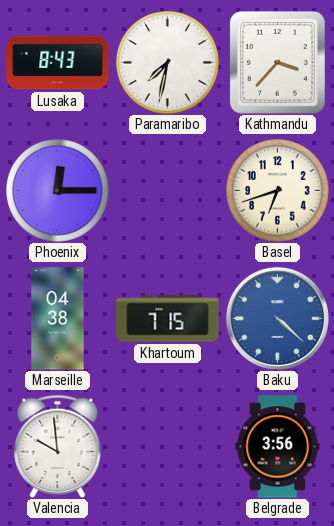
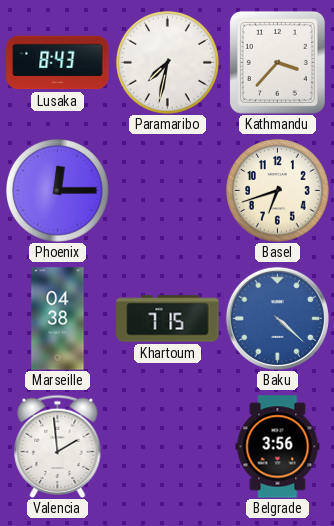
Valencia: 9:59 -> 1:59 (58, 446)
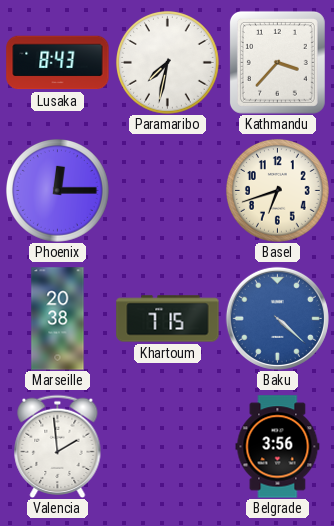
Marseille: 04:38 -> 20:38 (58, 319)
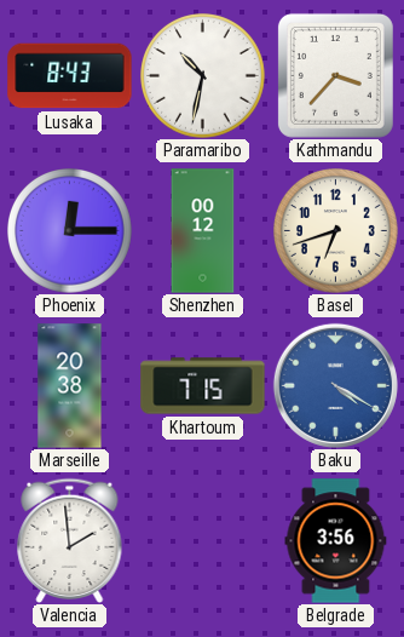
Paramaribo: 7:32 -> 10:32 (203, 76)
Shenzhen: none -> 00:12 (203, 231)
Baku: 4:22 -> 4:20 (335, 385)
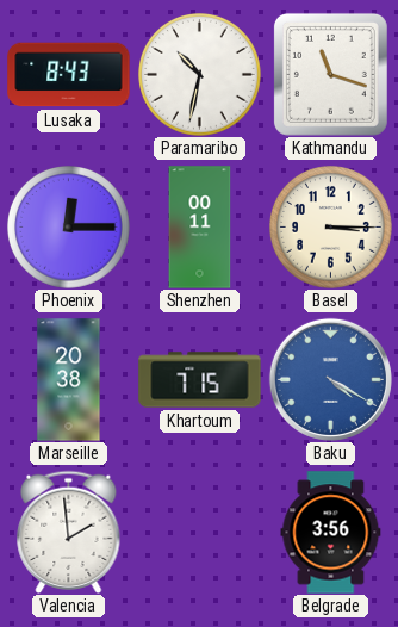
Kathmandu: 3:37 -> 11:18 (330, 74)
Shenzhen: 00:12 -> 00:11 (200, 228)
Basel: 6:42 -> 3:15 (331, 228)
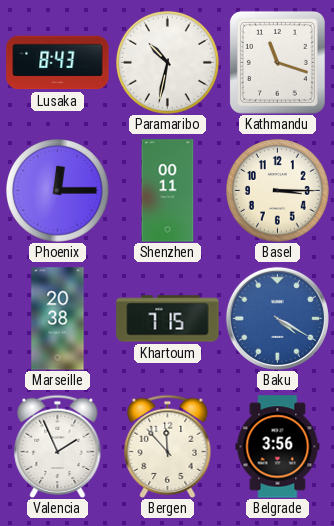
Valencia: 1:59 -> 1:56 (58, 446)
Bergen: none -> 11:53 (168, 446)
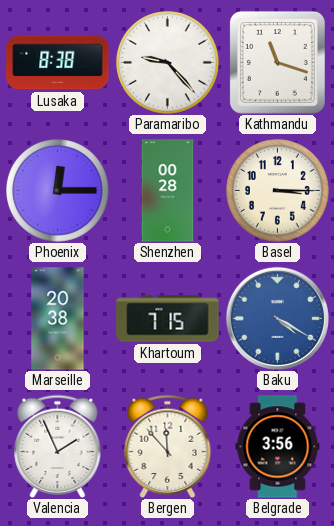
Lusaka: 8:43 -> 8:38 (58, 63)
Paramaribo: 10:32 -> 9:23 (168, 63)
Shenzhen: 00:11 -> 00:28 (168, 191)
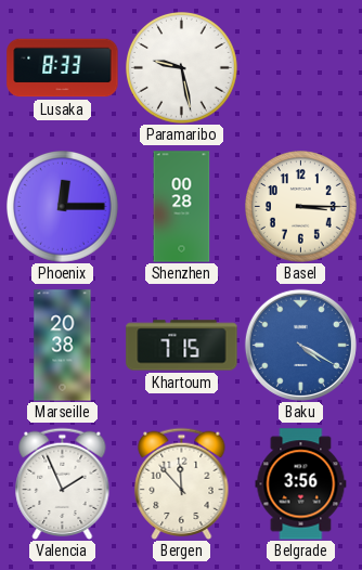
Lusaka: 8:38 -> 8:33 (63, 68)
Paramaribo: 9:23 -> 9:28 (182, 68)
Kathmandu: 11:18 -> none (277, 62)
